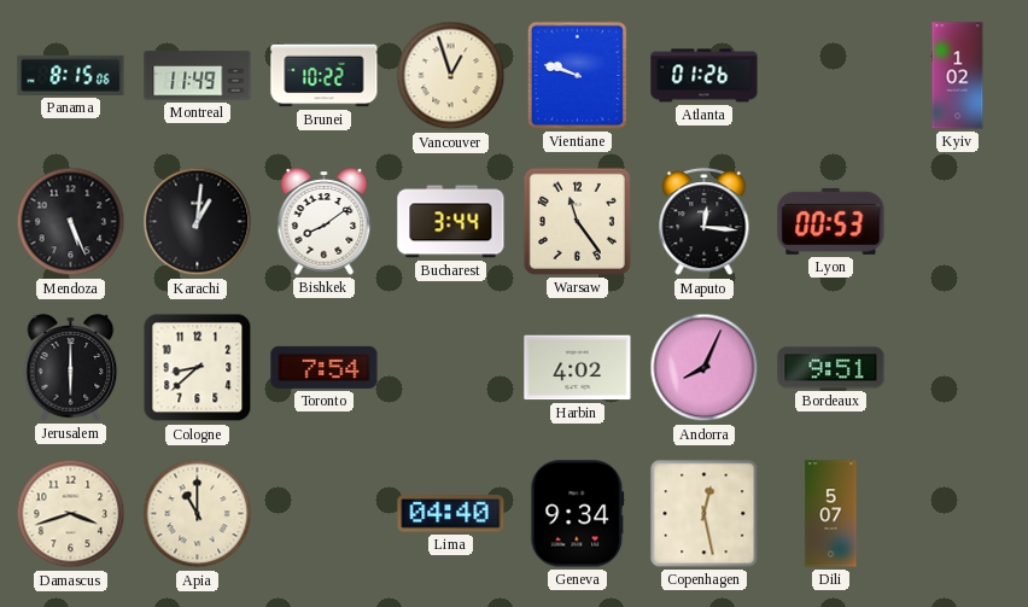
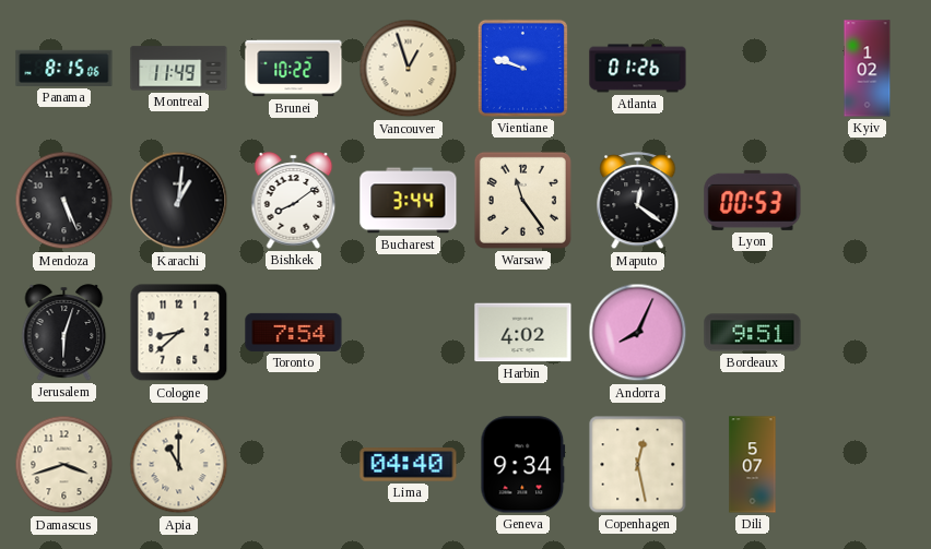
Maputo: 12:16 -> 12:21 (638, 201)
Jerusalem: 6:00 -> 6:03 (64, 333)
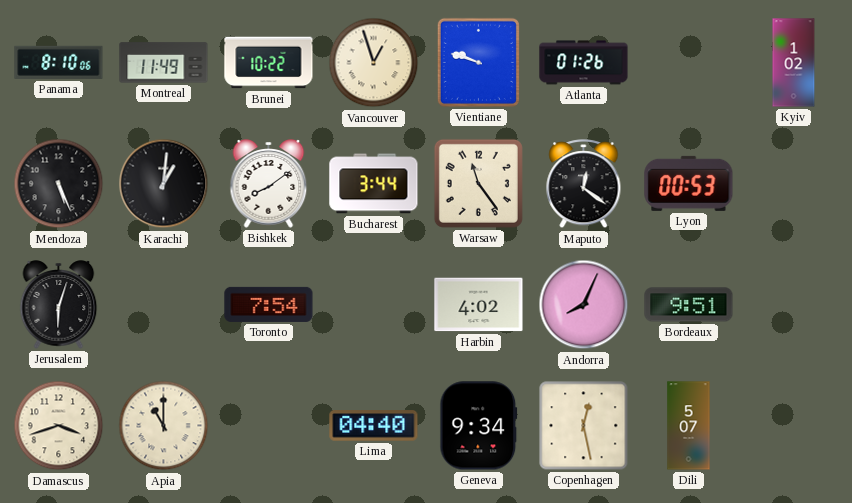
Panama: 8:15 -> 8:10 (59, 62)
Cologne: 8:38 -> none (179, 333)
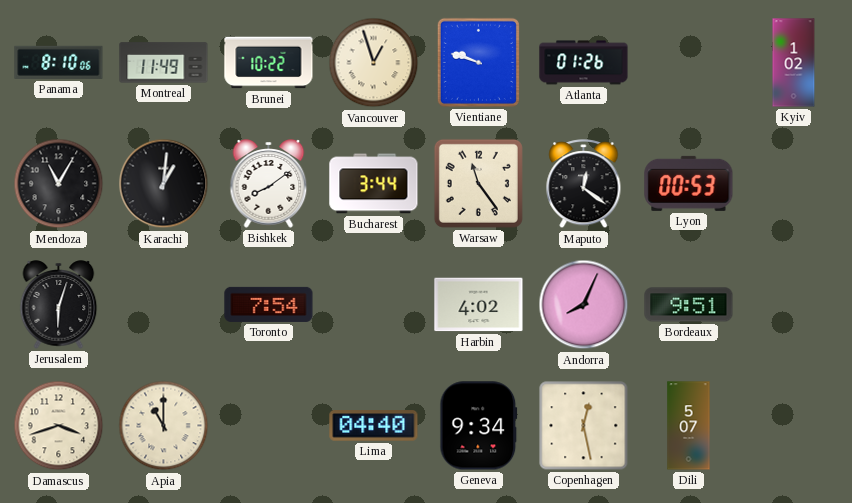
Mendoza: 5:26 -> 11:05 (59, 184)
